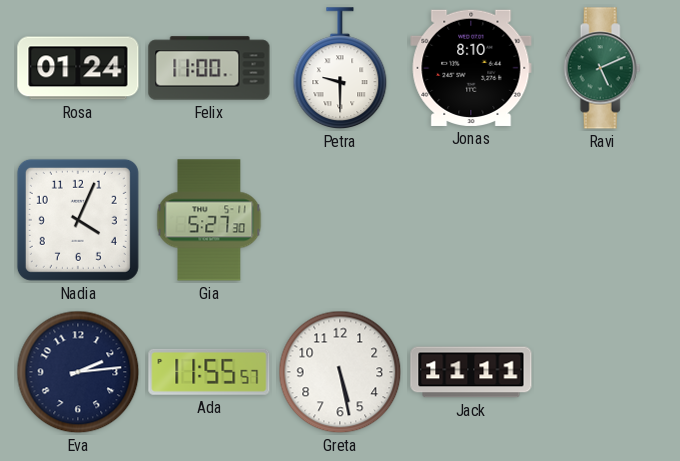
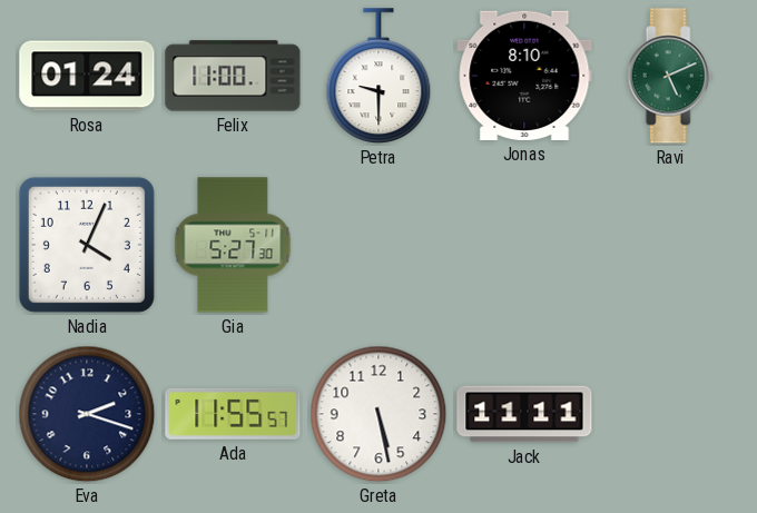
Eva: 2:14 -> 2:18 (87, 414)
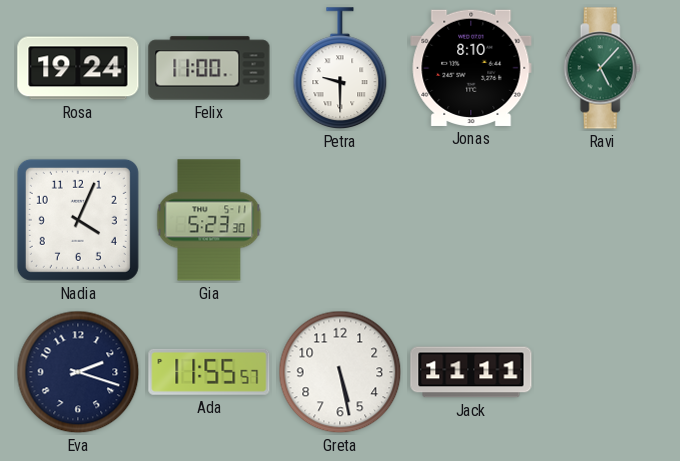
Rosa: 01:24 -> 19:24 (78, 68)
Ravi: 5:11 -> 5:07 (602, 68)
Gia: 5:27 -> 5:23 (209, 220)
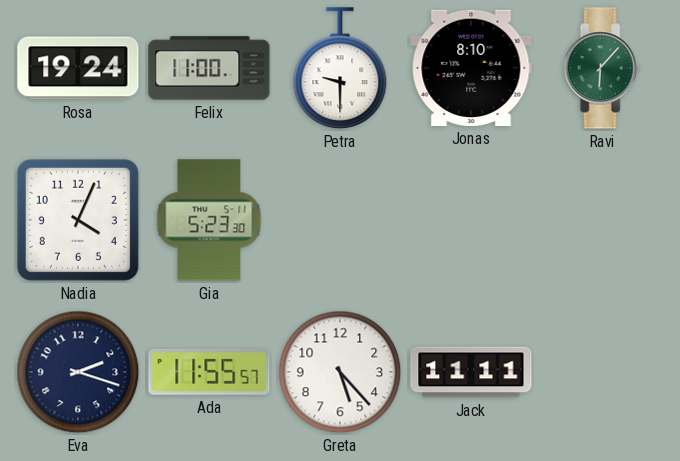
Ravi: 5:07 -> 6:07 (602, 68)
Greta: 5:28 -> 5:23 (340, 372)
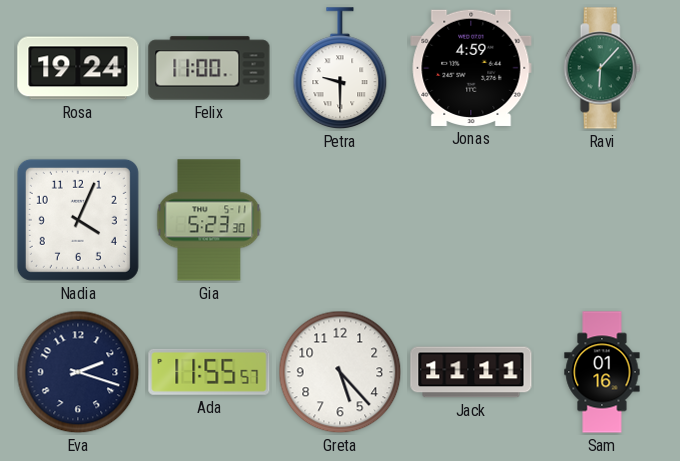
Jonas: 8:10 -> 4:59 (471, 68)
Sam: none -> 01:16 (602, 372)
